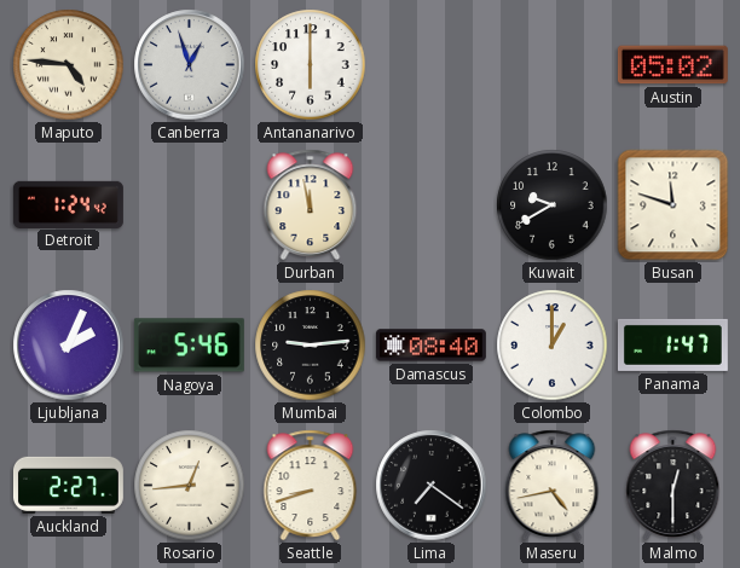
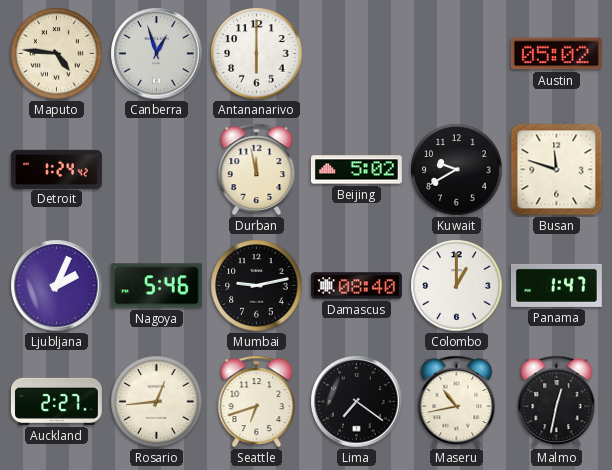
Beijing: none -> 5:02 (356, 170)
Mumbai: 9:14 -> 9:13 (257, 286)
Seattle: 8:42 -> 6:42 (257, 402)
Maseru: 4:43 -> 10:43 (457, 402)
Malmo: 12:30 -> 12:32 (557, 402)
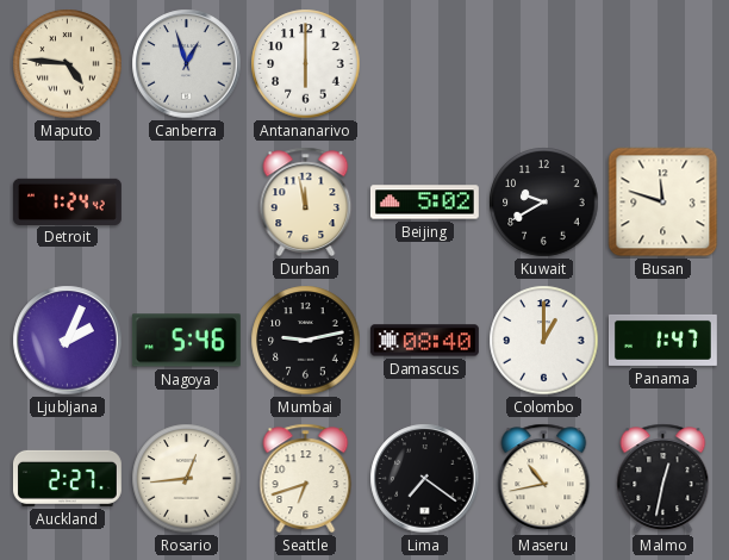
Austin: 05:02 -> none (556, 54)
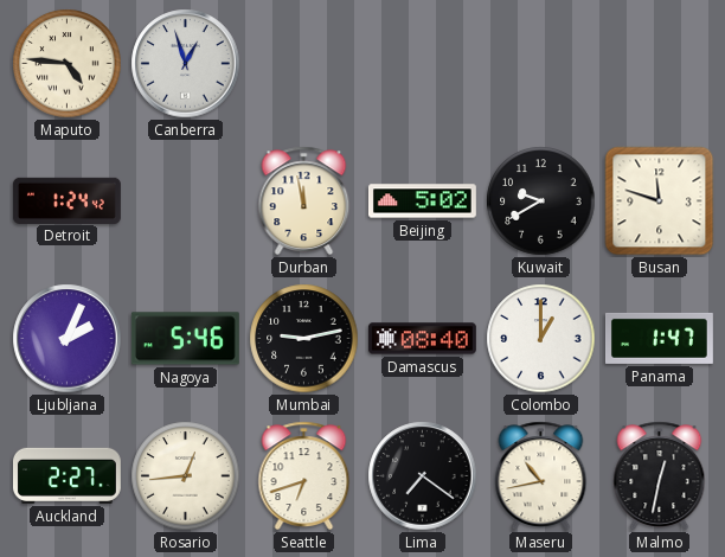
Antananarivo: 6:00 -> none (306, 64)
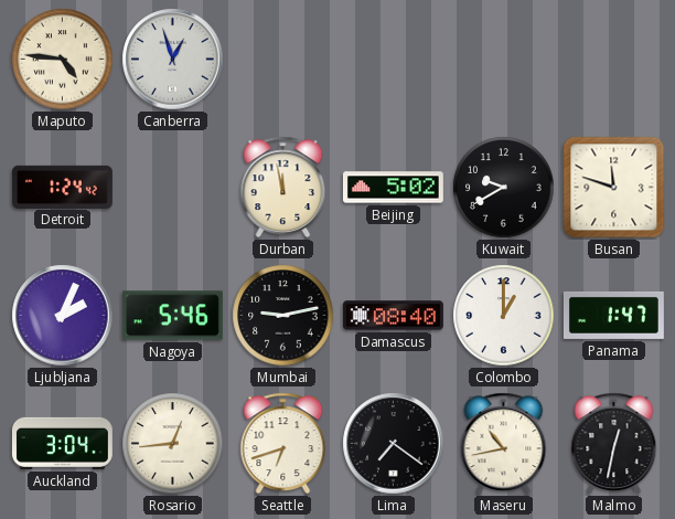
Auckland: 2:27 -> 3:04 (62, 443)
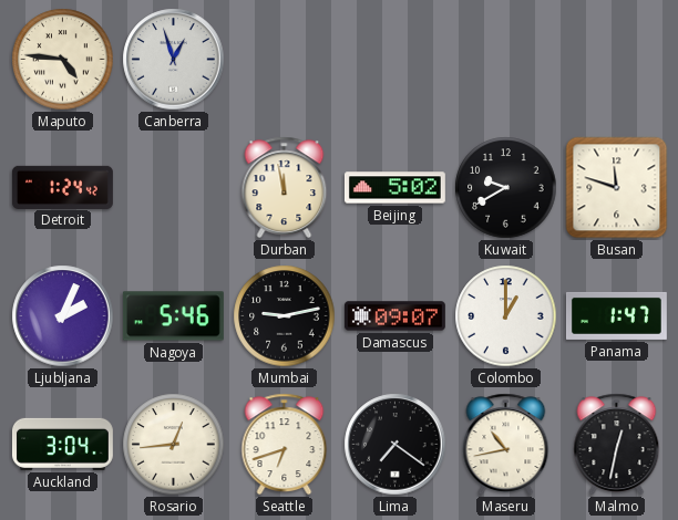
Damascus: 08:40 -> 09:07 (394, 316)
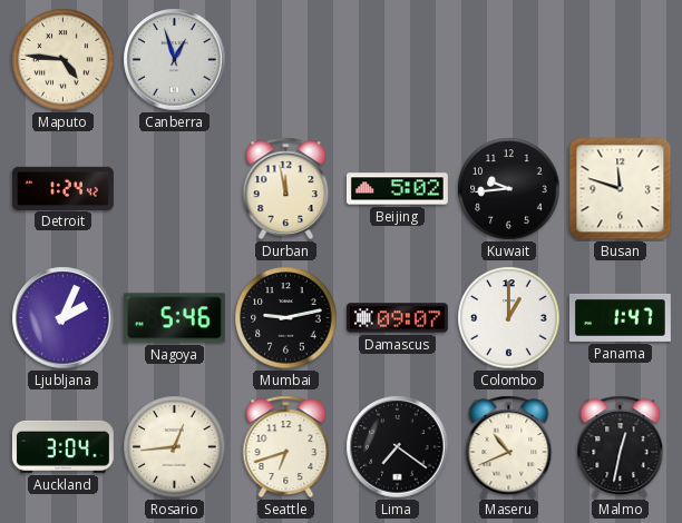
Kuwait: 9:40 -> 9:44 (509, 189)
Maseru: 10:43 -> 10:41 (509, 447)
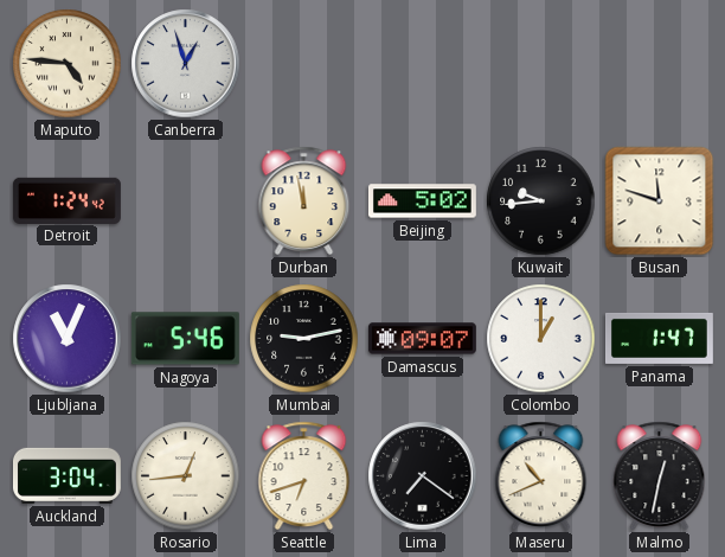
Ljubljana: 2:04 -> 11:04 (68, 339)
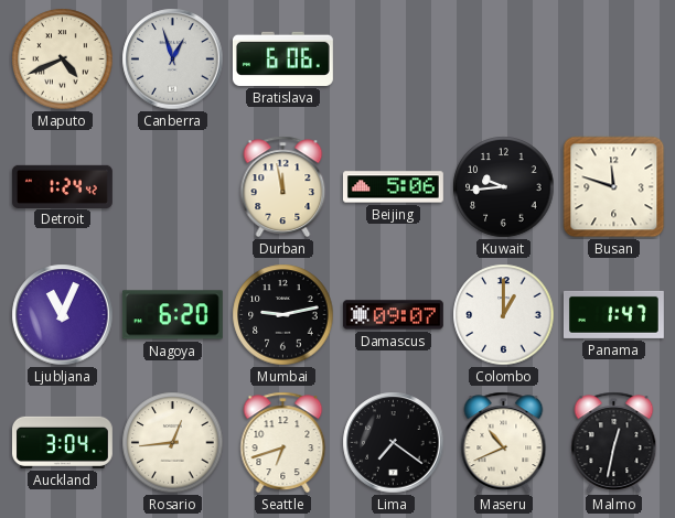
Maputo: 4:46 -> 4:41 (63, 60)
Bratislava: none -> 6:06 (282, 58)
Beijing: 5:02 -> 5:06 (393, 187)
Nagoya: 5:46 -> 6:20 (172, 315)
